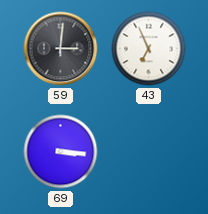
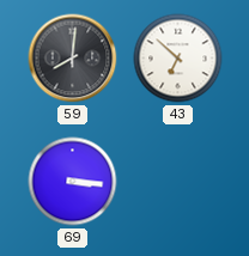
59: 3:01 -> 8:01 (73, 59)
43: 6:56 -> 6:52 (178, 59)
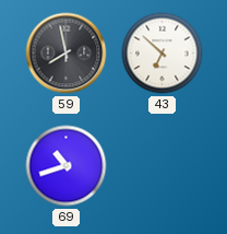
59: 8:01 -> 7:58 (67, 54)
69: 3:16 -> 10:42 (67, 166)
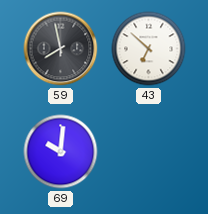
69: 10:42 -> 10:01 (61, 152)
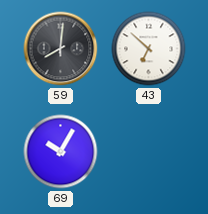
59: 7:58 -> 8:01 (61, 49)
69: 10:01 -> 10:05 (61, 152)
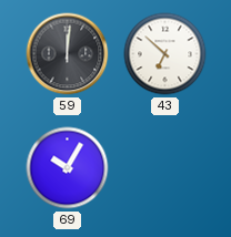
59: 8:01 -> 12:01 (68, 54)
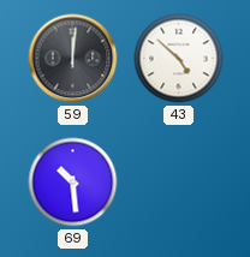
43: 6:52 -> 4:52 (179, 59)
69: 10:05 -> 10:29 (73, 183)
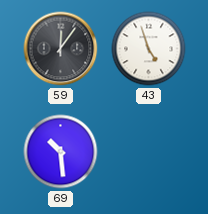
59: 12:01 -> 12:06 (61, 49)
43: 4:52 -> 4:57 (149, 49)
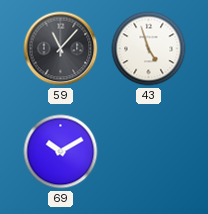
59: 12:06 -> 11:07 (61, 49)
69: 10:29 -> 10:10 (61, 152)
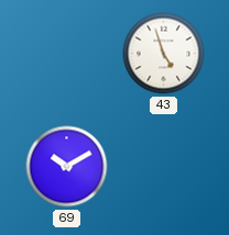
59: 11:07 -> none (61, 49)
